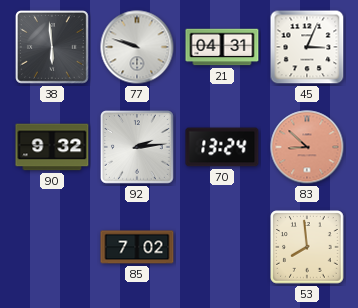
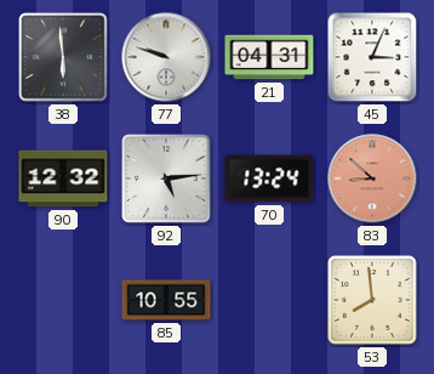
90: 9:32 -> 12:32 (63, 178)
92: 2:14 -> 5:14 (167, 180)
85: 7:02 -> 10:55 (166, 300)
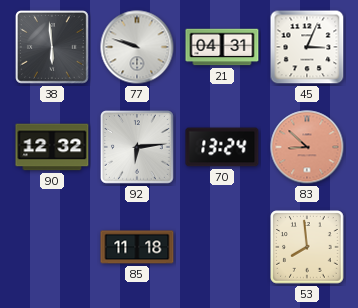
92: 5:14 -> 6:14 (138, 148)
85: 10:55 -> 11:18 (137, 247)
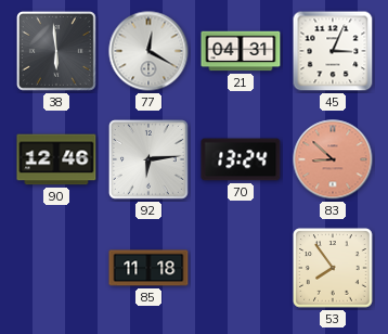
77: 9:48 -> 12:20 (148, 51)
90: 12:32 -> 12:46 (56, 159)
53: 7:59 -> 7:54 (333, 268)
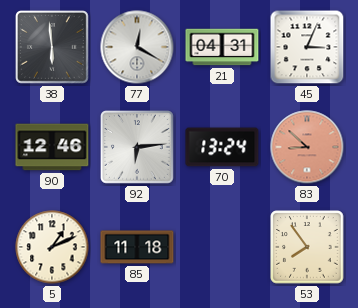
5: none -> 1:11 (52, 247)
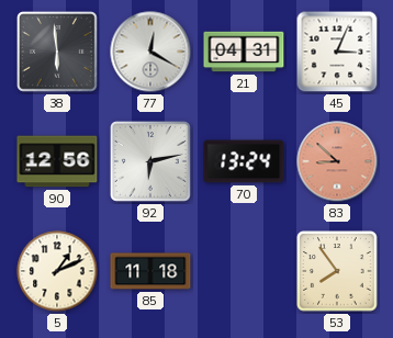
90: 12:46 -> 12:56 (57, 161)
92: 6:14 -> 6:13 (151, 162)
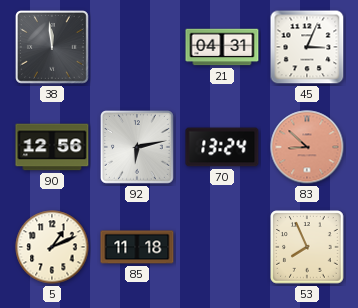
38: 5:59 -> 11:59 (53, 48)
77: 12:20 -> none (150, 52)
53: 7:54 -> 7:56 (307, 247)
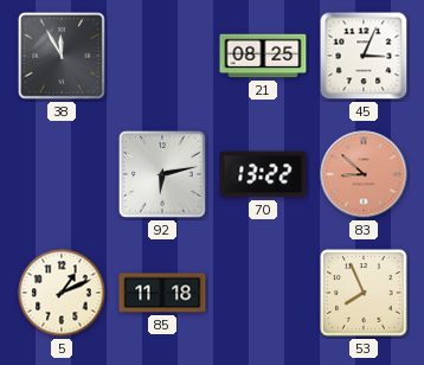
38: 11:59 -> 11:55 (63, 57)
21: 04:31 -> 08:25 (263, 56)
90: 12:56 -> none (52, 147)
70: 13:24 -> 13:22 (263, 174)
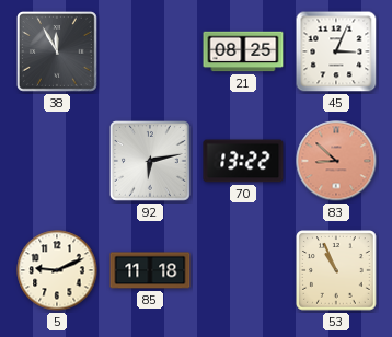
5: 1:11 -> 9:11 (57, 270)
53: 7:56 -> 10:56 (336, 270)
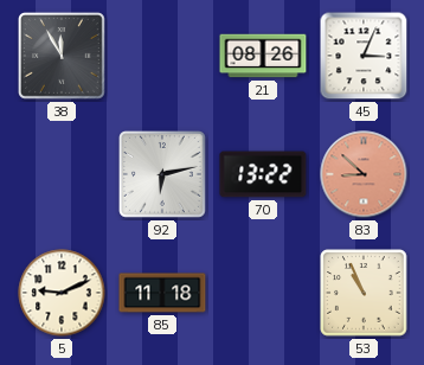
21: 08:25 -> 08:26 (263, 56)
